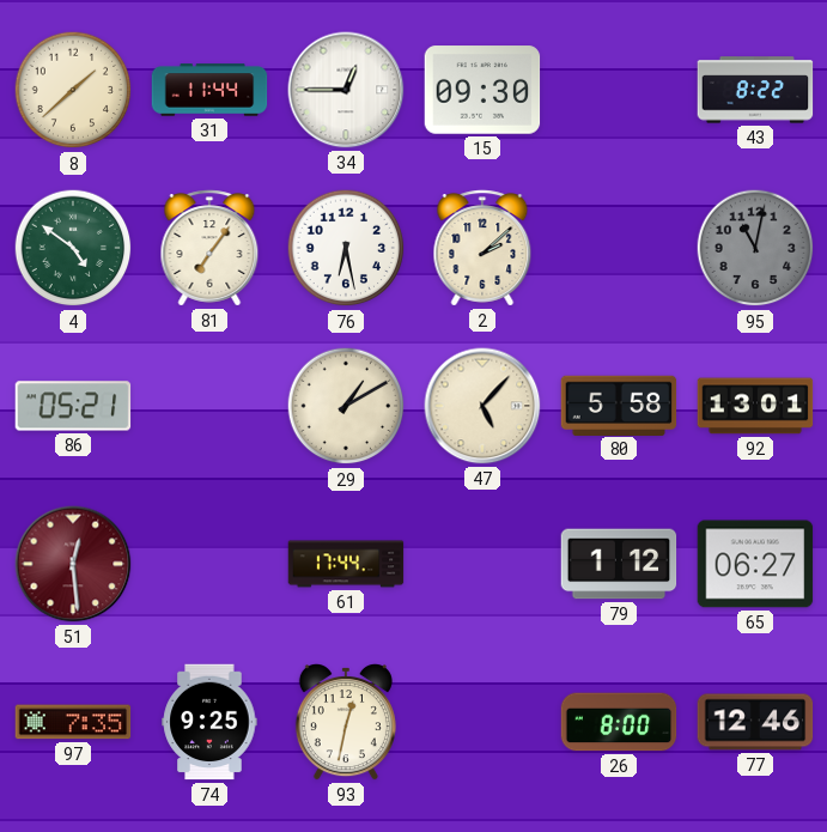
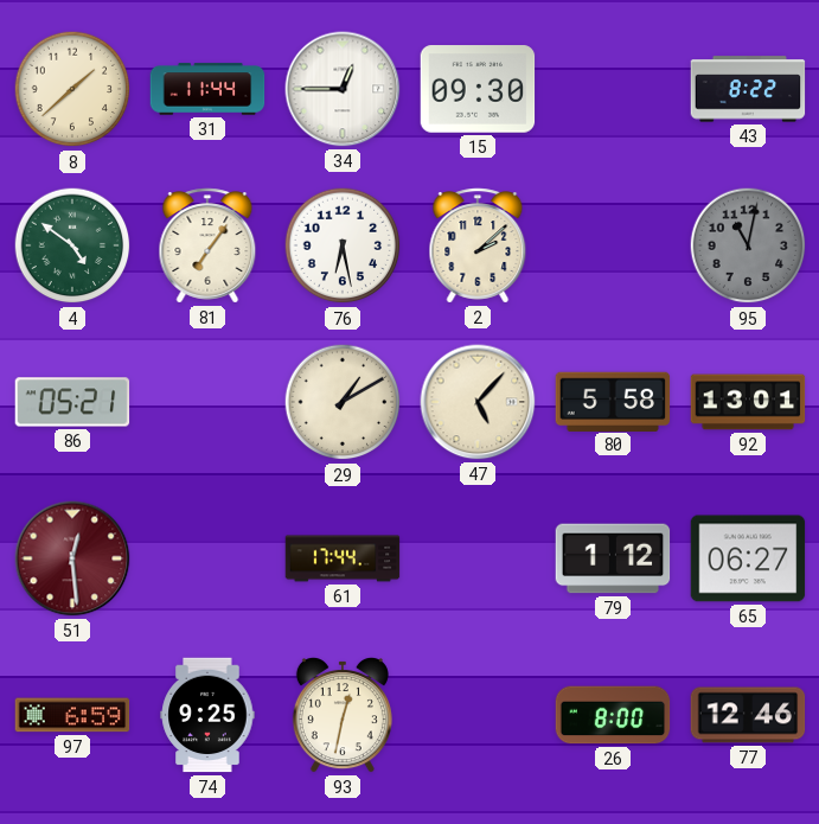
97: 7:35 -> 6:59 (72, 715)
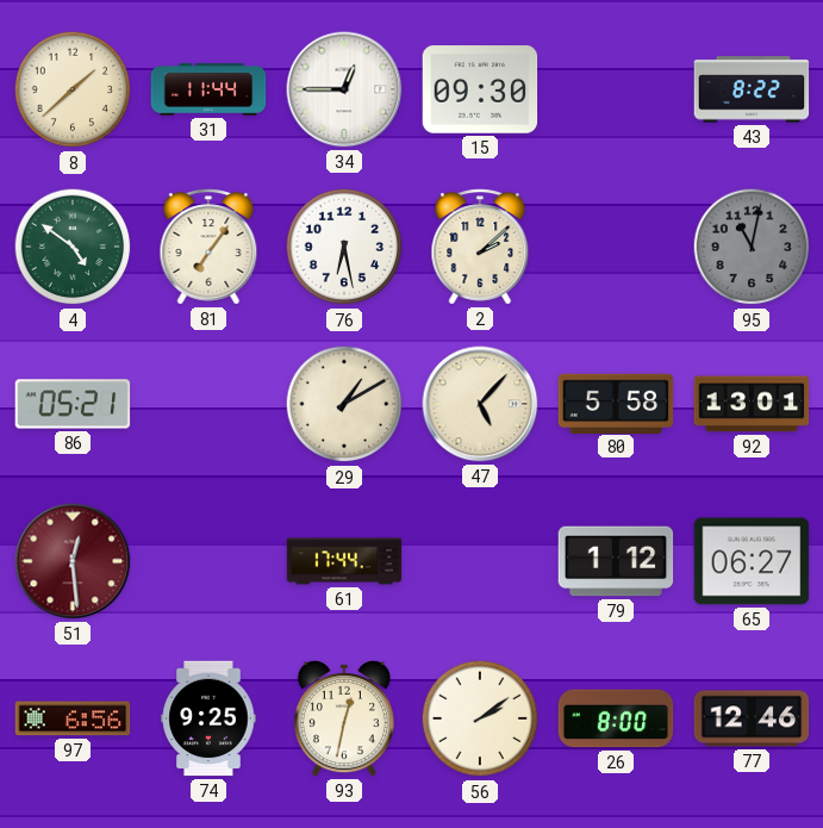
97: 6:59 -> 6:56 (73, 718)
56: none -> 2:09 (480, 718)
